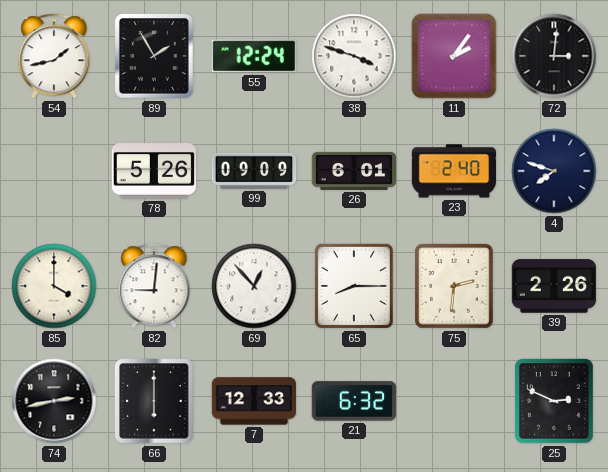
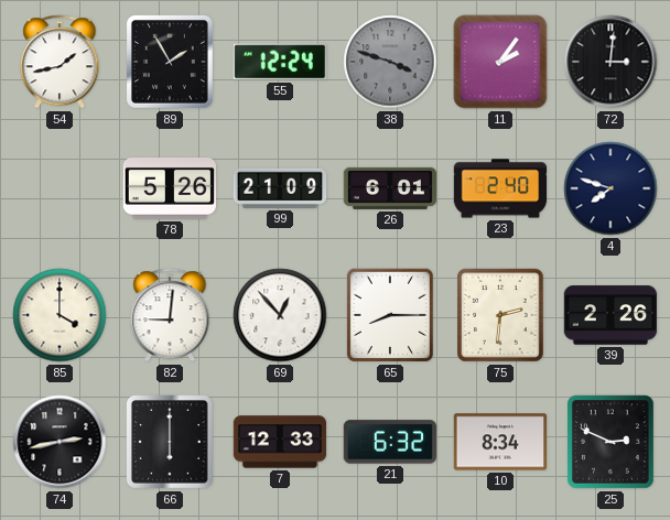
38 dial: white -> grey (390, 62)
99: 09:09 -> 21:09 (280, 188)
10: none -> 8:34 (500, 442)
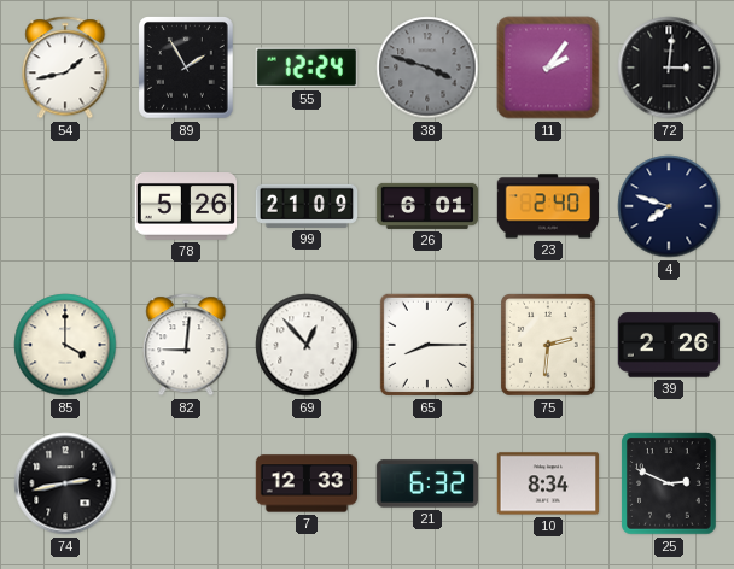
66: 6:00 -> none (170, 442)
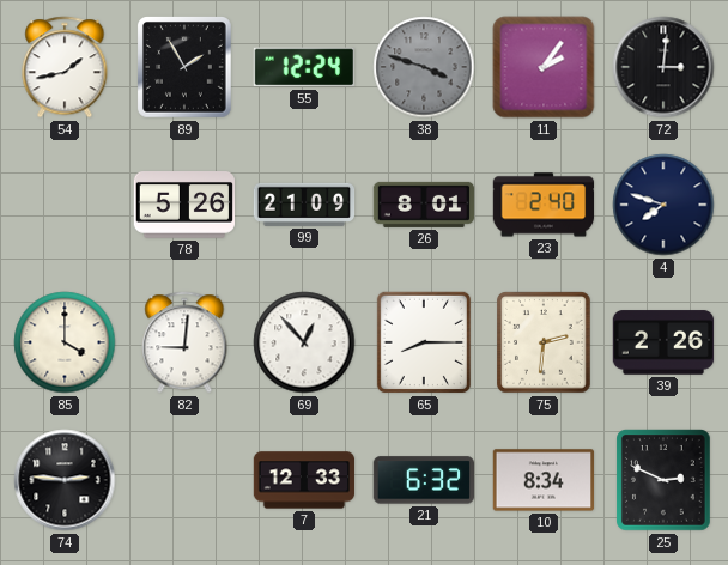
26: 6:01 -> 8:01 (424, 205)
74: 2:43 -> 2:46 (65, 480)
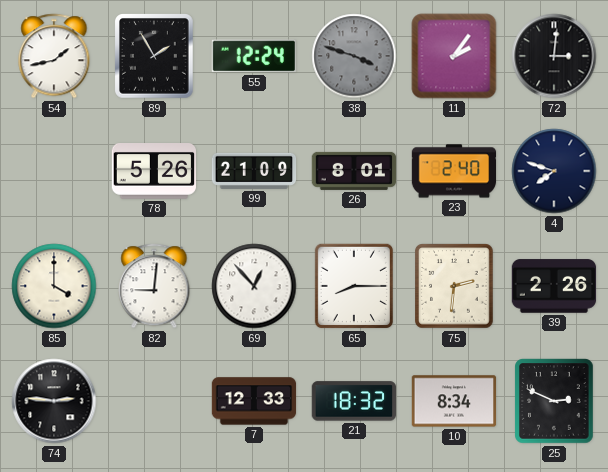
21: 6:32 -> 18:32 (353, 401)
